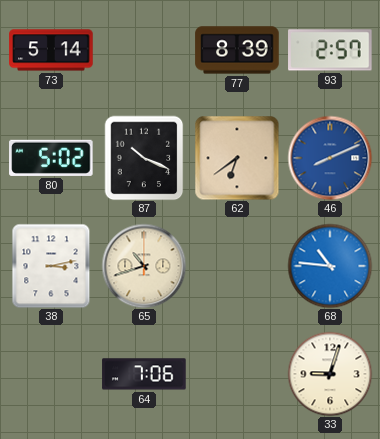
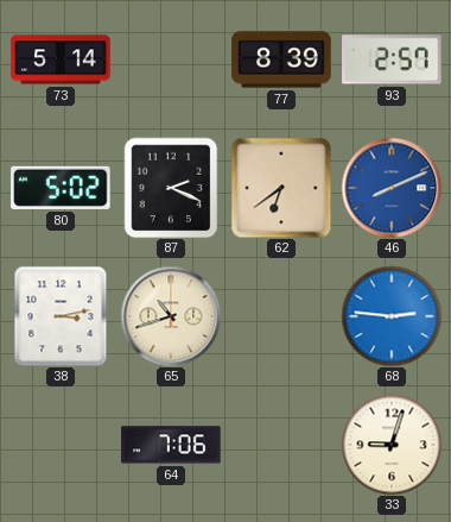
87: 10:19 -> 2:19 (171, 188)
68: 10:46 -> 2:46 (392, 316)
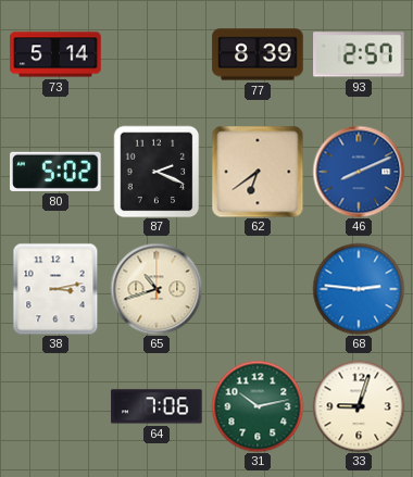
31: none -> 10:13 (258, 406)
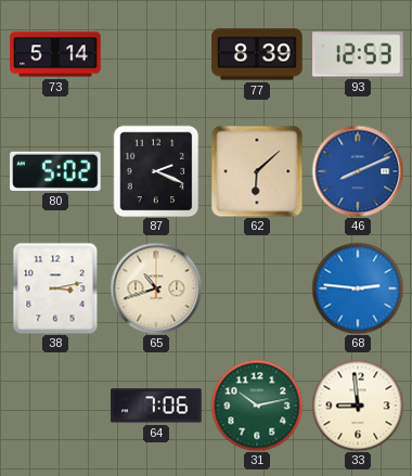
93: 2:57 -> 12:53 (358, 54)
62: 6:39 -> 6:08 (257, 171)
33: 9:03 -> 8:59 (358, 406)
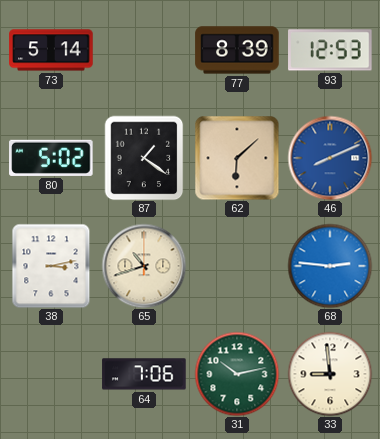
87: 2:19 -> 1:21 (144, 158)
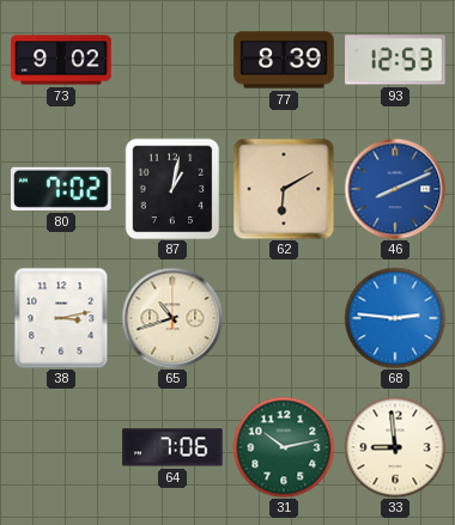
73: 5:14 -> 9:02 (61, 60)
80: 5:02 -> 7:02 (61, 189)
87: 1:21 -> 1:02 (172, 189)
62: 6:08 -> 6:10 (284, 189)
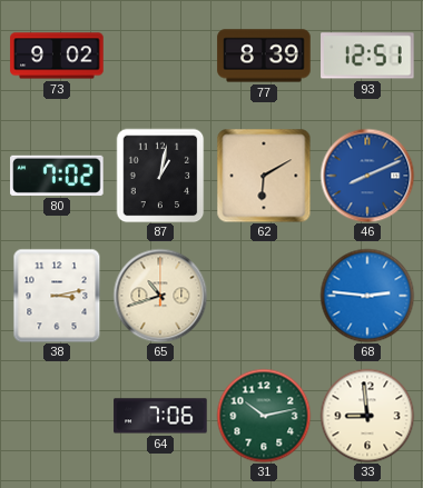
93: 12:53 -> 12:51 (367, 56)
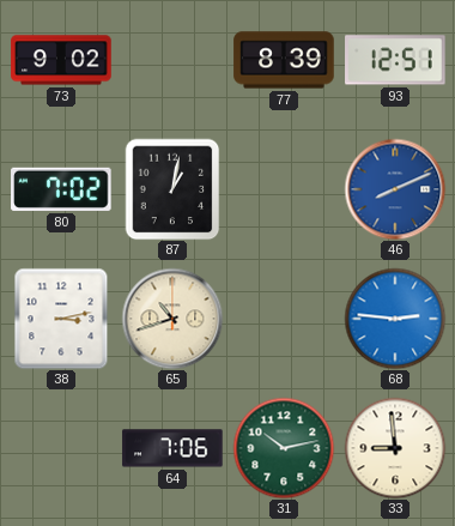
62: 6:10 -> none (264, 176)
